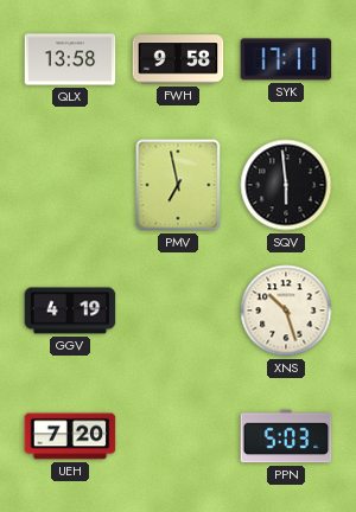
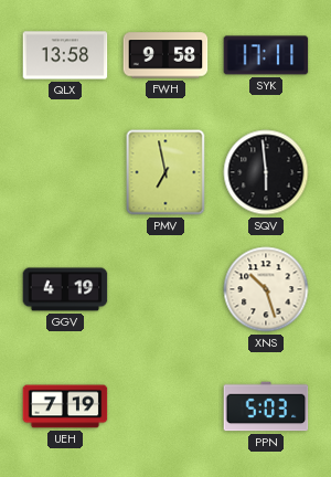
UEH: 7:20 -> 7:19 (65, 406)
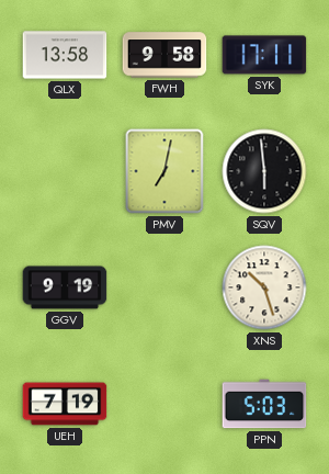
PMV: 6:58 -> 7:02 (164, 171)
GGV: 4:19 -> 9:19 (65, 287)
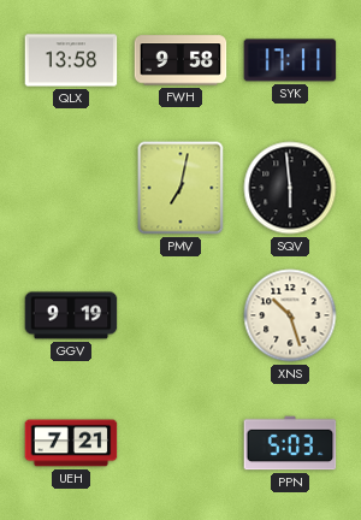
UEH: 7:19 -> 7:21 (71, 443)
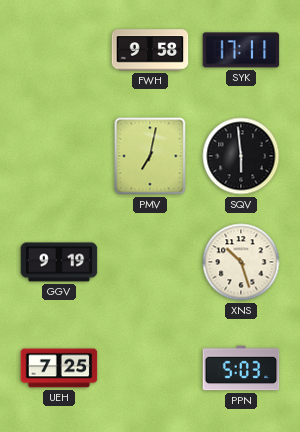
QLX: 13:58 -> none (71, 60)
UEH: 7:21 -> 7:25 (59, 368)
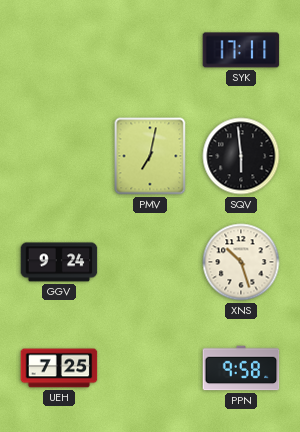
FWH: 9:58 -> none (150, 50)
GGV: 9:19 -> 9:24 (59, 262)
PPN: 5:03 -> 9:58 (241, 368)
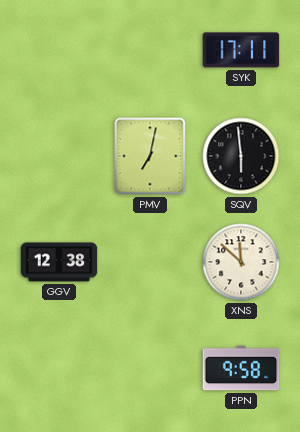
GGV: 9:24 -> 12:38 (59, 262)
XNS: 10:27 -> 11:52 (241, 262)
UEH: 7:25 -> none (59, 368)
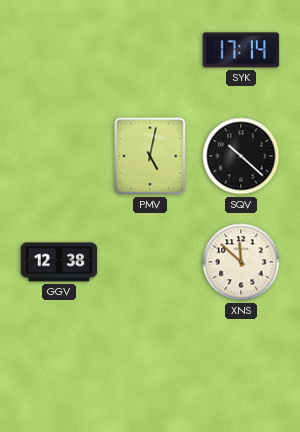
SYK: 17:11 -> 17:14 (241, 50)
PMV: 7:02 -> 5:02 (150, 156)
SQV: 5:59 -> 10:22 (241, 156)
PPN: 9:58 -> none (241, 368)
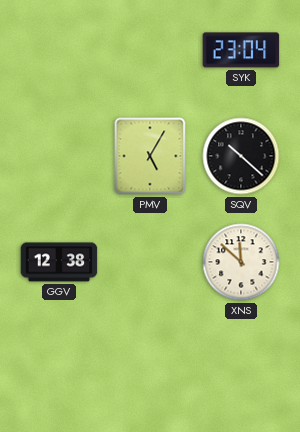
SYK: 17:14 -> 23:04 (241, 50)
PMV: 5:02 -> 5:05 (150, 156)
